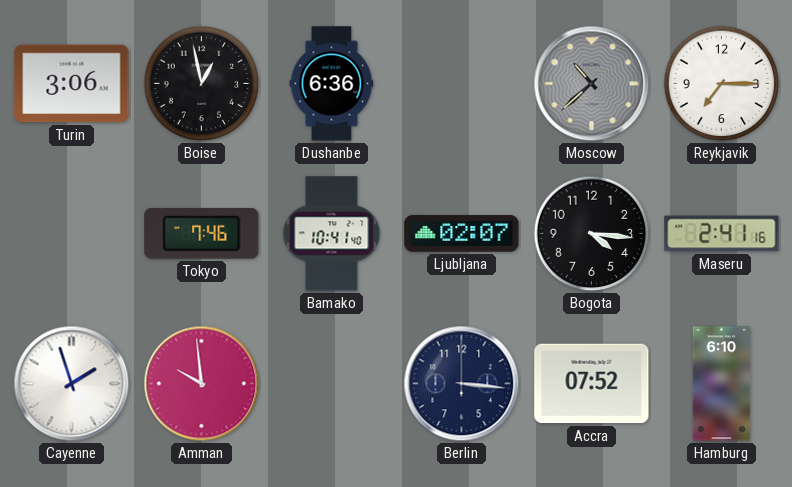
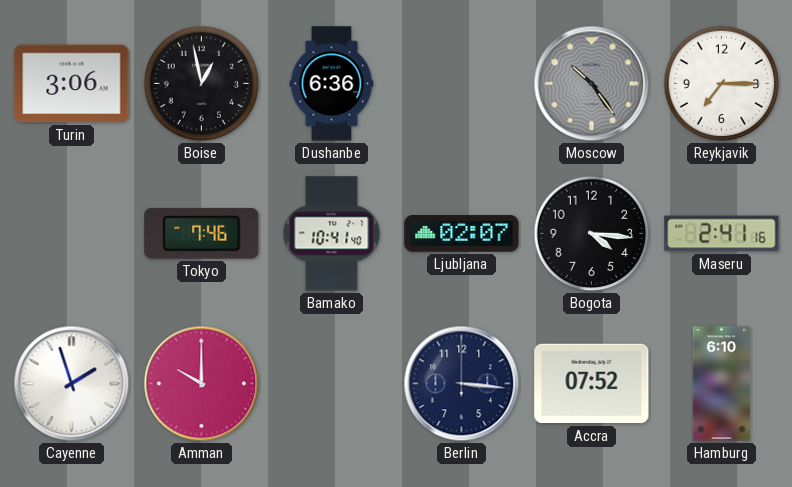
Moscow: 10:38 -> 10:24 (592, 84)
Amman: 9:59 -> 10:00 (202, 384)
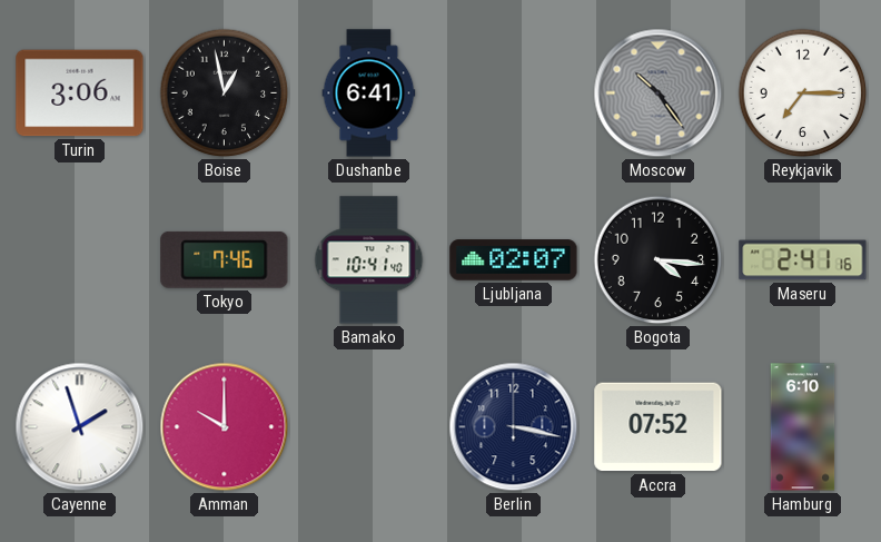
Dushanbe: 6:36 -> 6:41 (369, 93)
Berlin: 3:16 -> 3:17 (514, 427)
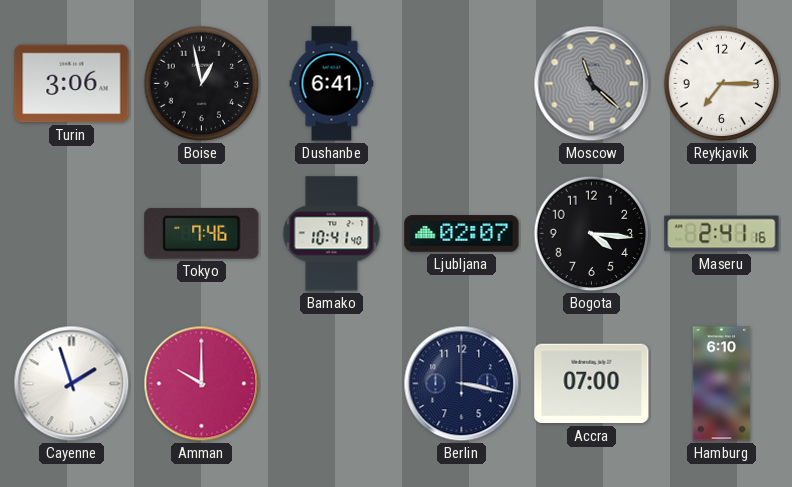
Moscow: 10:24 -> 11:22 (592, 84)
Accra: 07:52 -> 07:00 (592, 384)
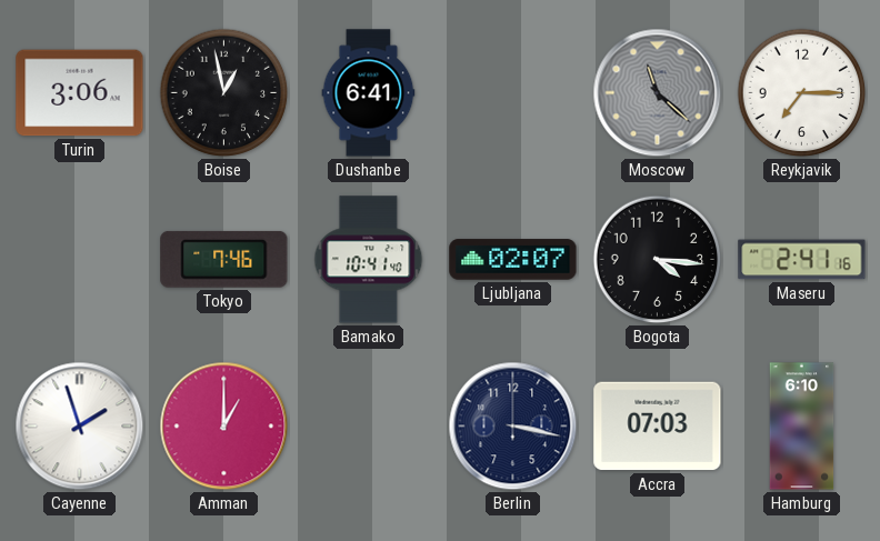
Amman: 10:00 -> 1:00 (224, 427)
Accra: 07:00 -> 07:03 (658, 427)
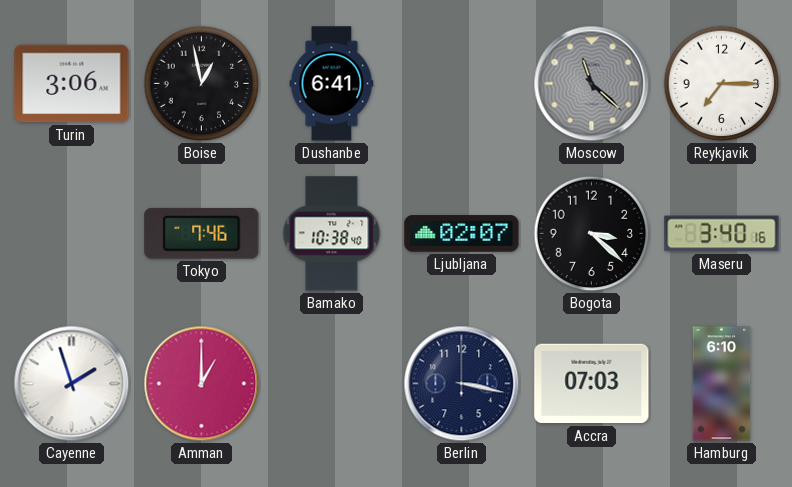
Bamako: 10:41 -> 10:38 (332, 234)
Bogota: 4:16 -> 3:22 (592, 234)
Maseru: 2:41 -> 3:40 (722, 234)
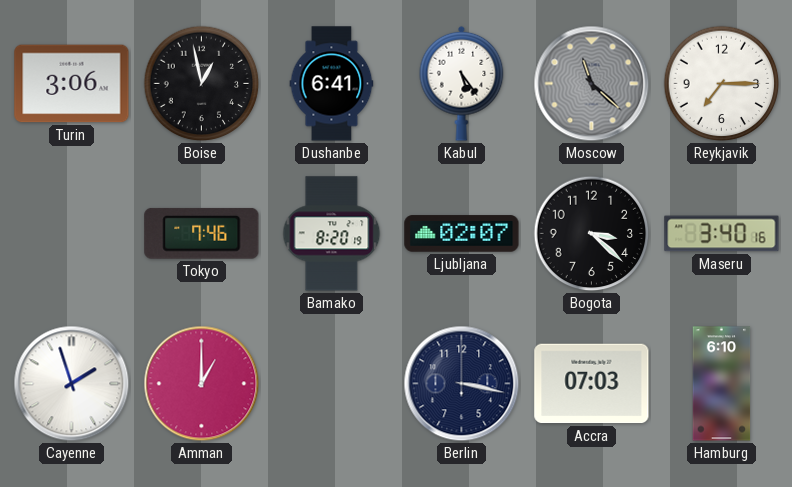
Kabul: none -> 5:24 (462, 83)
Bamako: 10:38 -> 8:20 (332, 234)
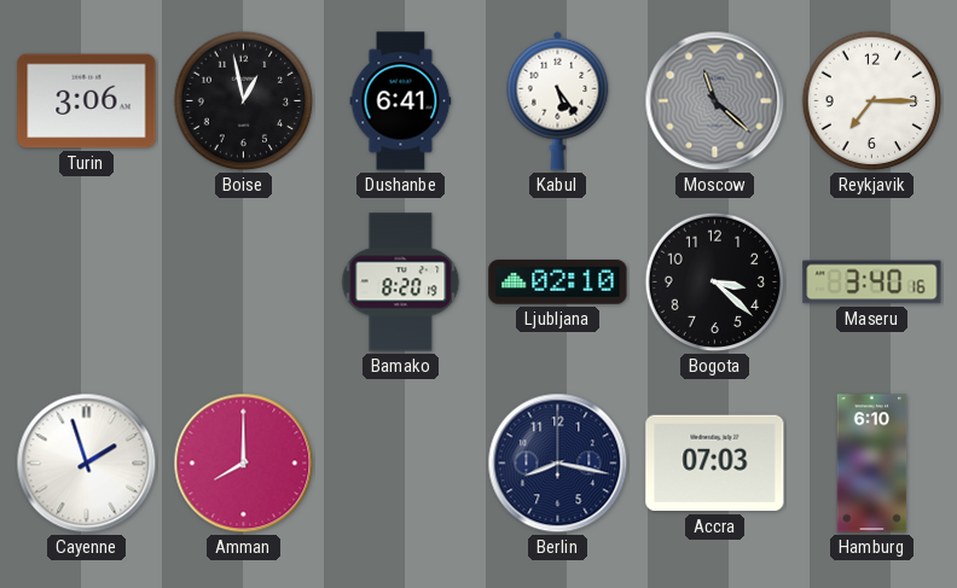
Tokyo: 7:46 -> none (202, 233)
Ljubljana: 02:07 -> 02:10 (558, 283)
Amman: 1:00 -> 8:00 (244, 464)
Berlin: 3:17 -> 8:17 (558, 464)
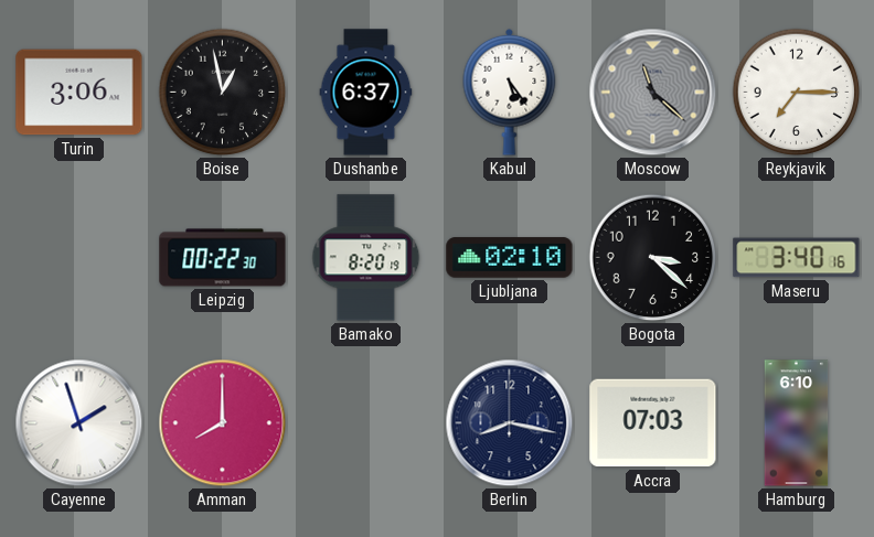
Dushanbe: 6:41 -> 6:37 (366, 93)
Leipzig: none -> 00:22 (223, 258)
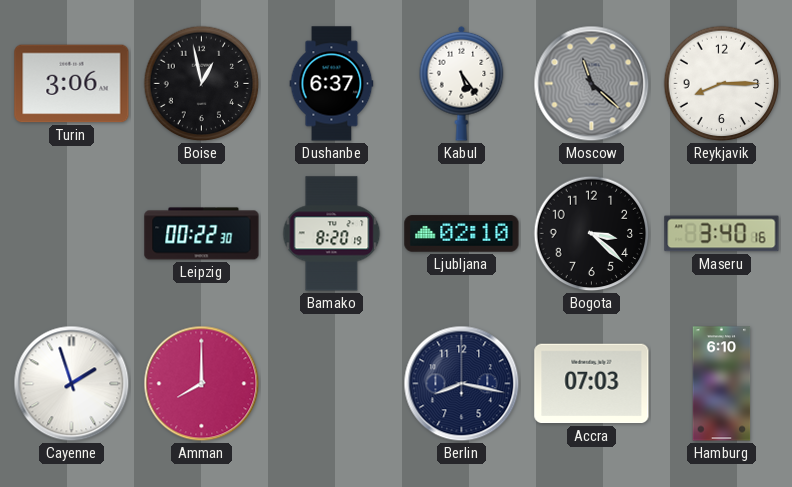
Reykjavik: 7:15 -> 8:15 (722, 84)
